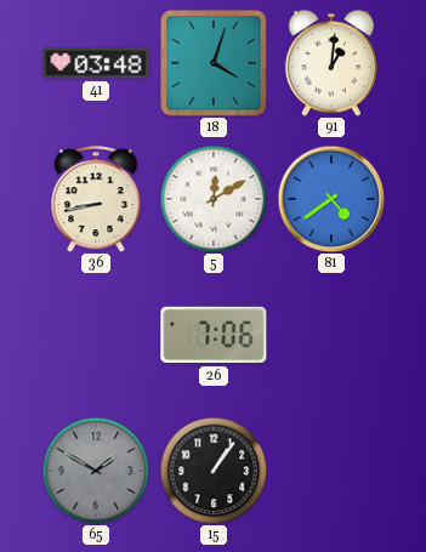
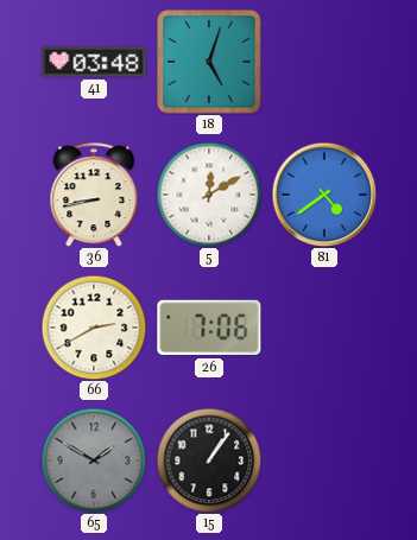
18: 4:03 -> 5:03 (209, 62)
91: 1:01 -> none (331, 63)
66: none -> 2:40 (94, 328)
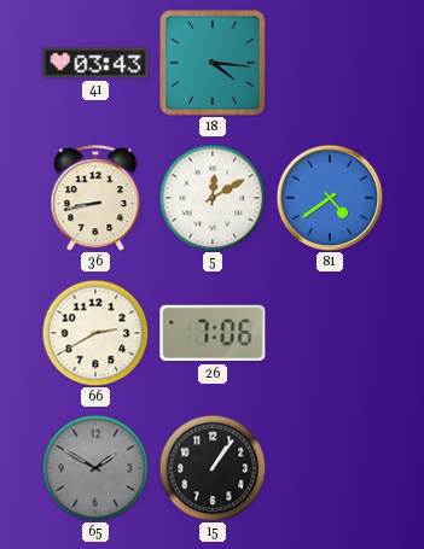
41: 03:48 -> 03:43 (95, 63)
18: 5:03 -> 4:16 (213, 63)
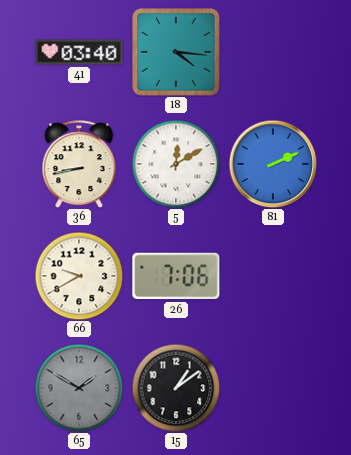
41: 03:43 -> 03:40 (79, 52)
81: 4:39 -> 2:11 (273, 164)
66: 2:40 -> 9:40 (79, 276)
15: 1:06 -> 1:09 (176, 388)
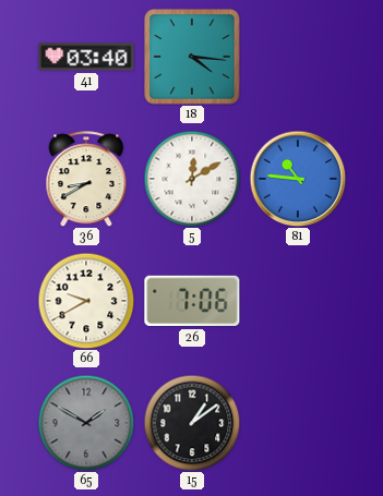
36: 8:43 -> 8:40 (86, 179)
81: 2:11 -> 10:46 (298, 179)
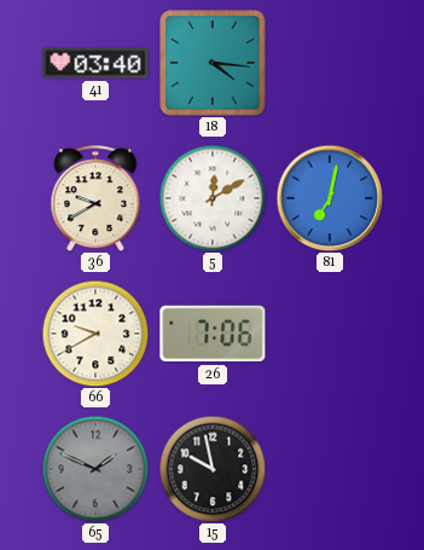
36: 8:40 -> 9:40 (95, 198)
81: 10:46 -> 7:02 (330, 198)
65: 1:50 -> 1:49 (95, 469)
15: 1:09 -> 9:58 (213, 469)
